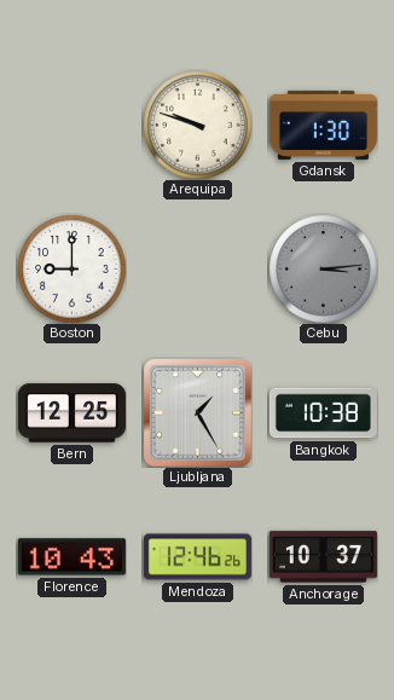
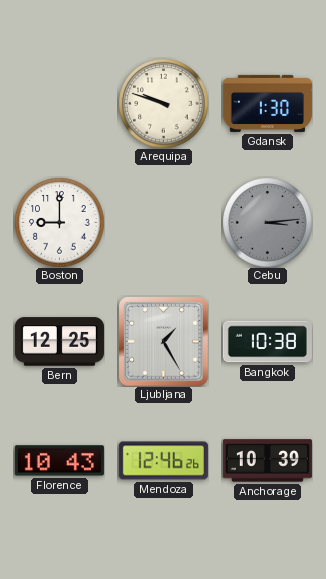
Anchorage: 10:37 -> 10:39 (267, 461)
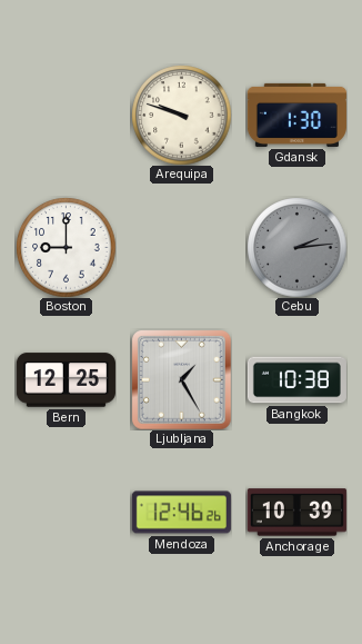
Cebu: 3:14 -> 2:14 (296, 247)
Florence: 10:43 -> none (59, 461)
